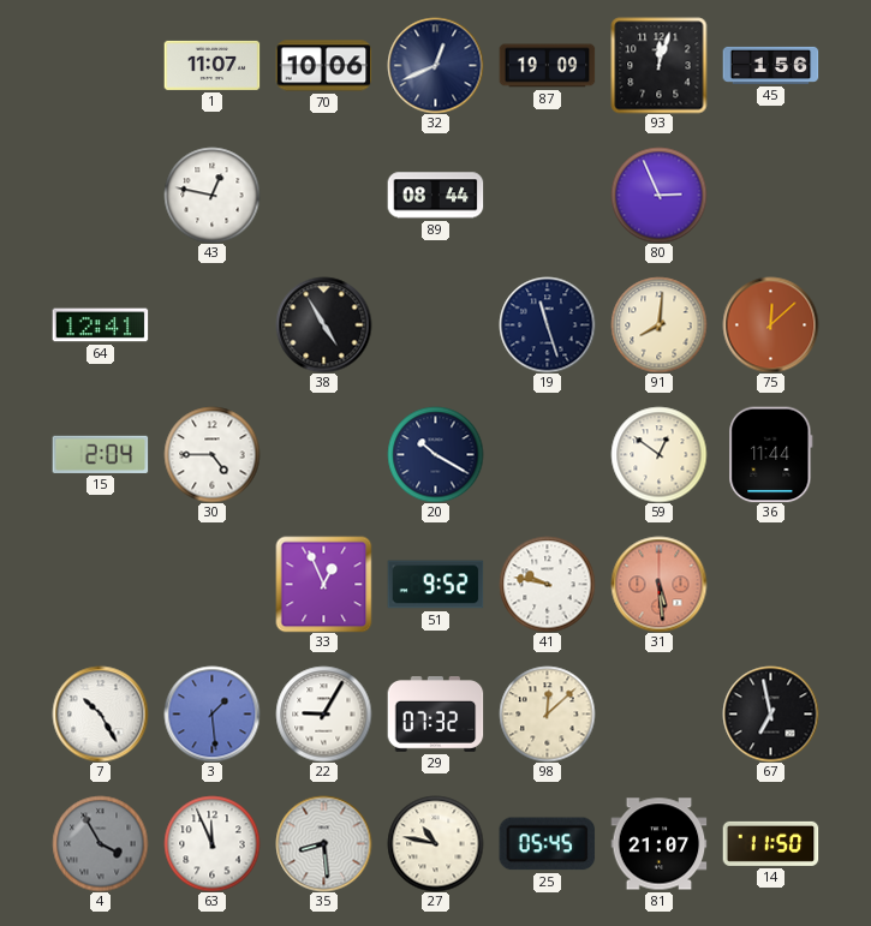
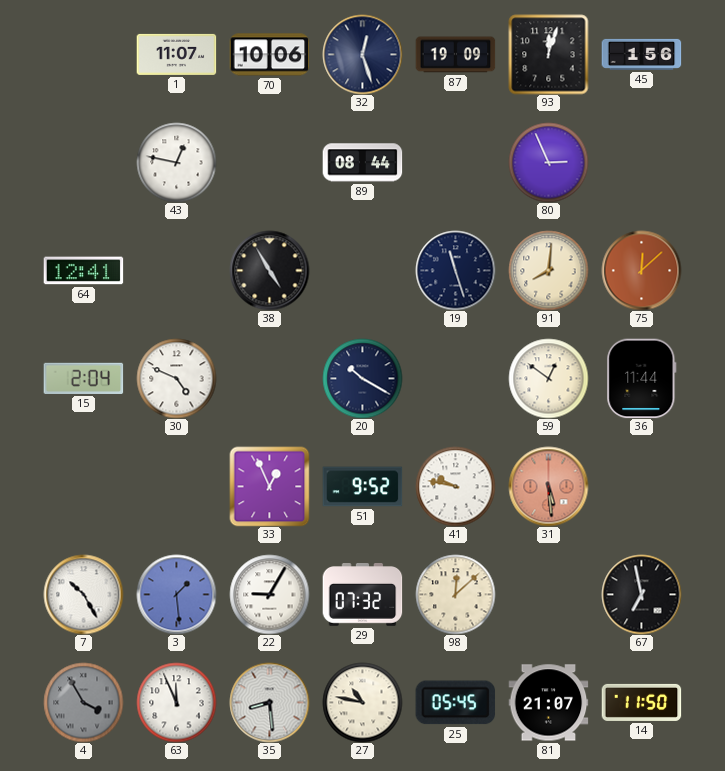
32: 12:41 -> 12:27 (362, 54)
30: 4:45 -> 4:49 (176, 378)
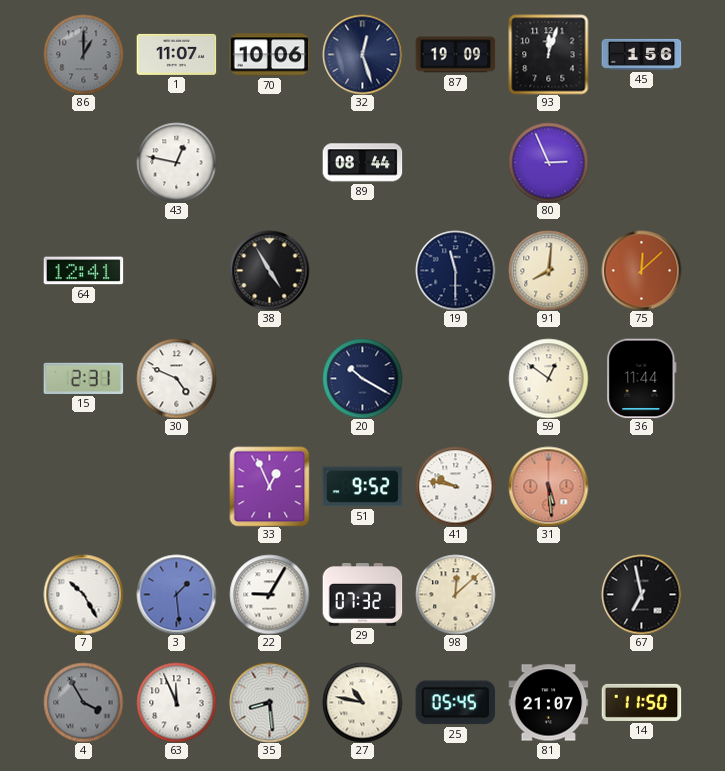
86: none -> 1:00 (83, 54)
19: 11:27 -> 11:30 (455, 270)
15: 2:04 -> 2:31 (83, 378)
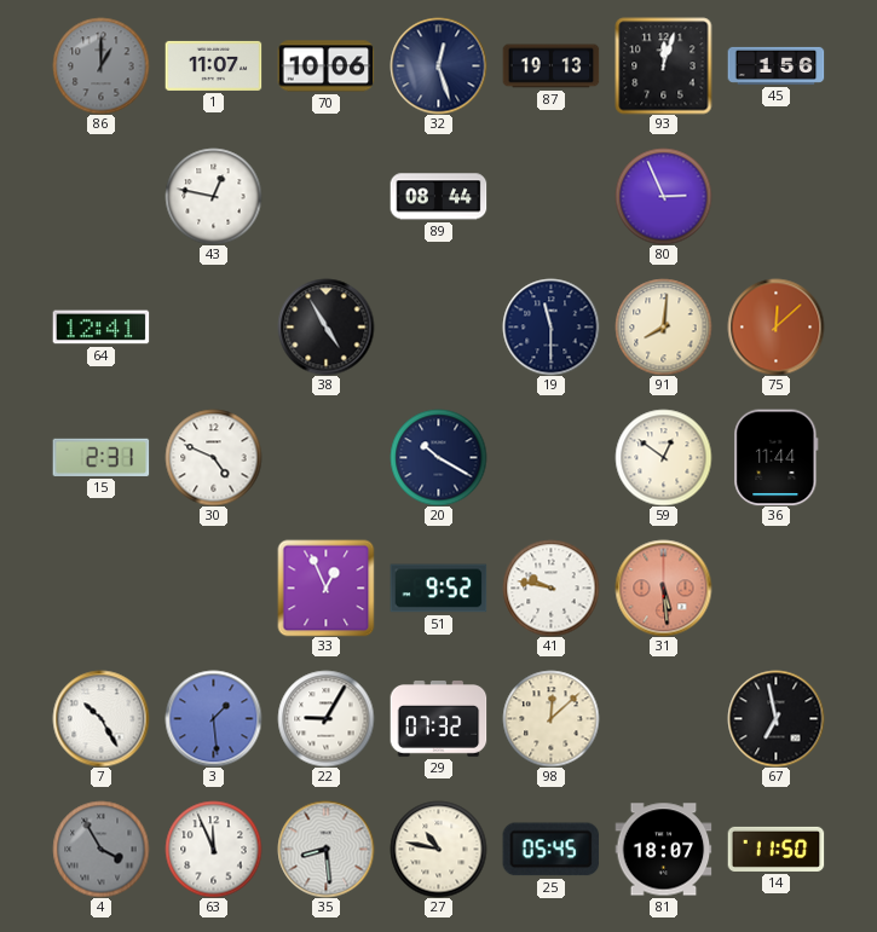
87: 19:09 -> 19:13 (550, 66)
81: 21:07 -> 18:07 (663, 850)
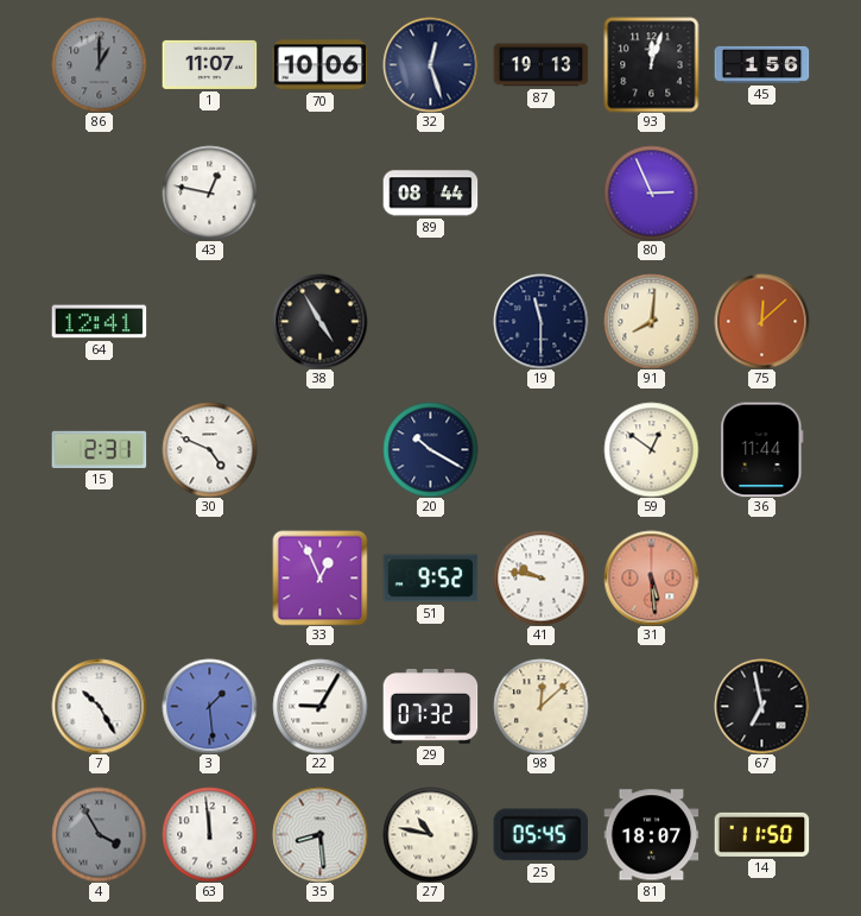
63: 11:56 -> 11:59 (209, 834)
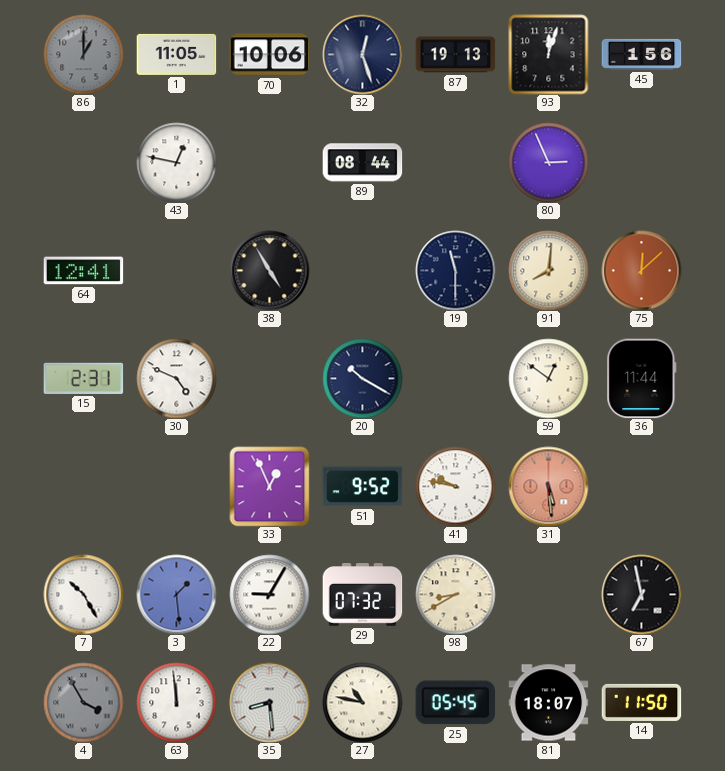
1: 11:07 -> 11:05 (176, 54)
98: 12:08 -> 8:40 (455, 594)
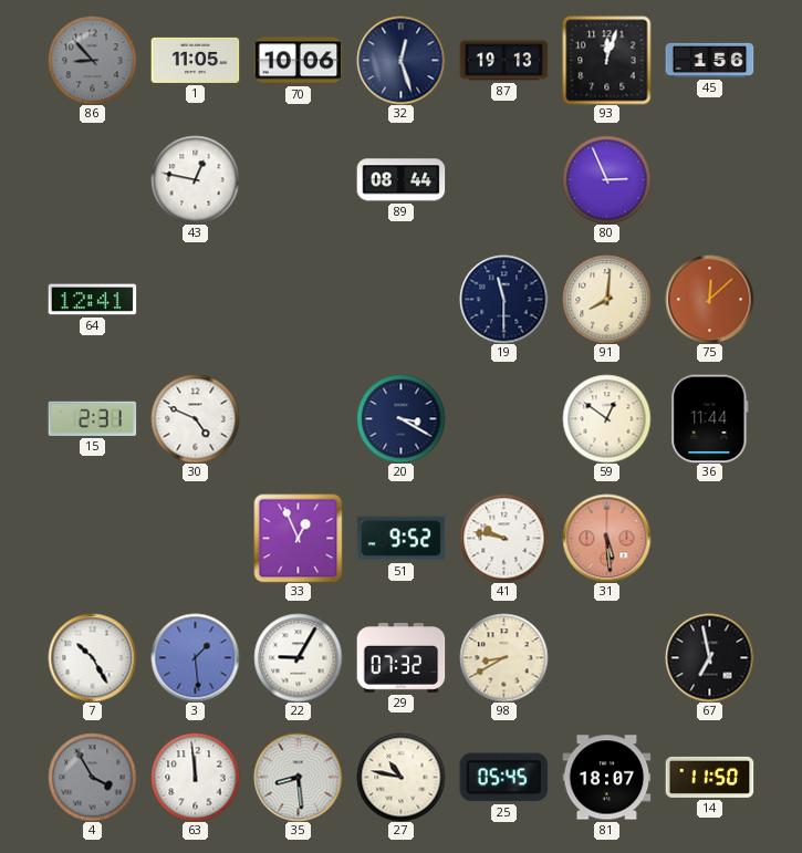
86: 1:00 -> 8:53 (92, 60)
38: 4:55 -> none (269, 270)
20: 10:20 -> 3:20 (400, 418)
